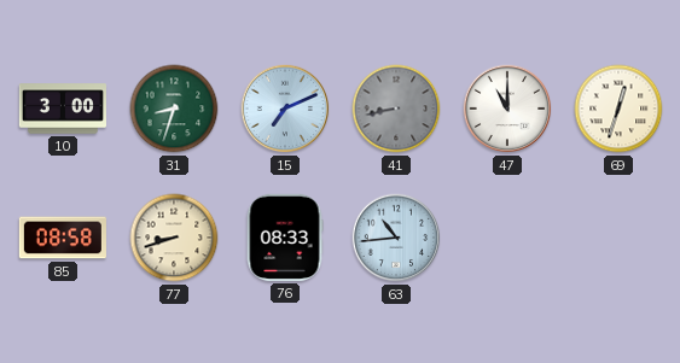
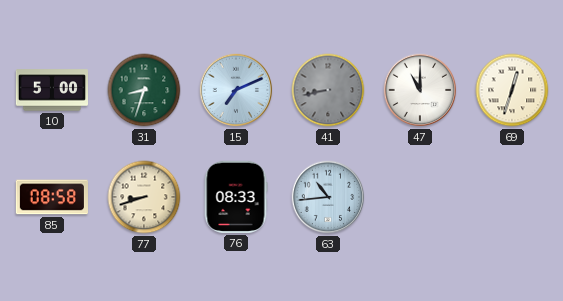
10: 3:00 -> 5:00 (51, 90)
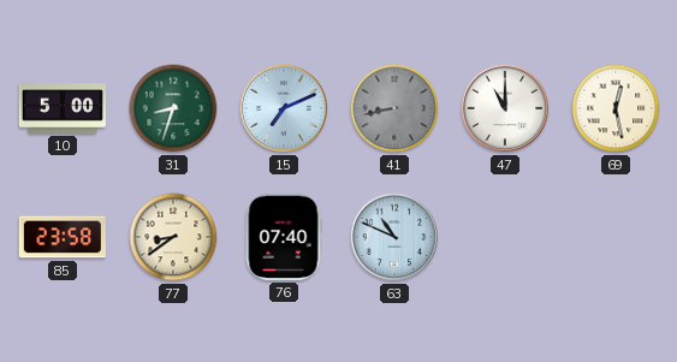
69: 12:33 -> 12:28 (616, 108)
85: 08:58 -> 23:58 (63, 237)
77: 8:42 -> 8:39 (173, 237)
76: 08:33 -> 07:40 (284, 237)
63: 10:44 -> 10:49 (394, 237)
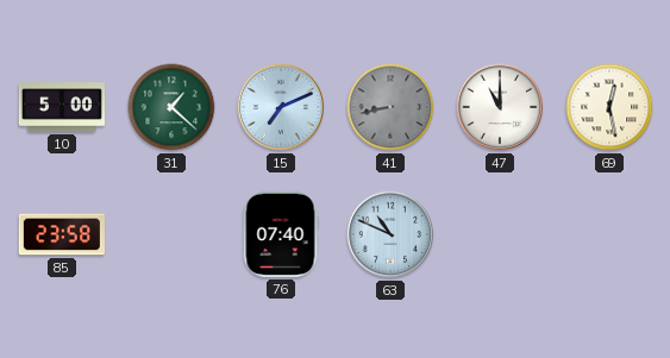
31: 8:33 -> 1:22 (171, 107)
77: 8:39 -> none (173, 237)
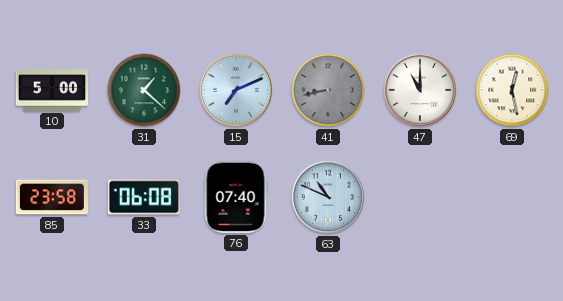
33: none -> 06:08 (144, 197)
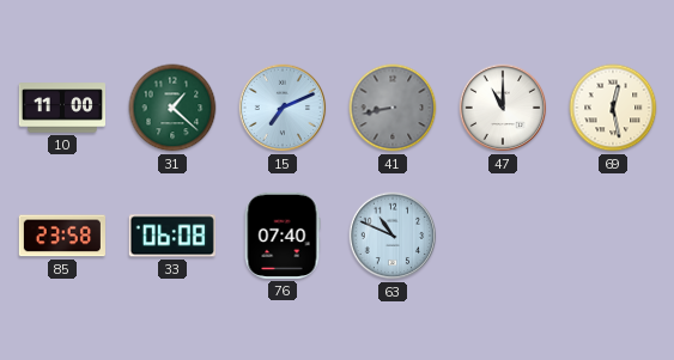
10: 5:00 -> 11:00 (61, 108)
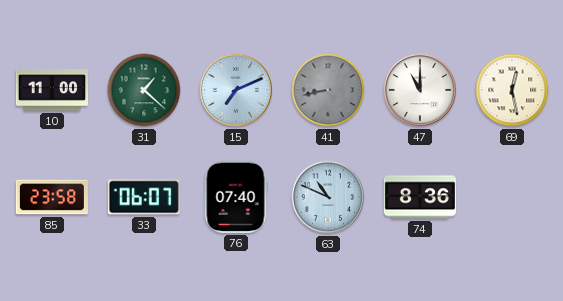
33: 06:08 -> 06:07 (144, 197)
74: none -> 8:36 (420, 197)
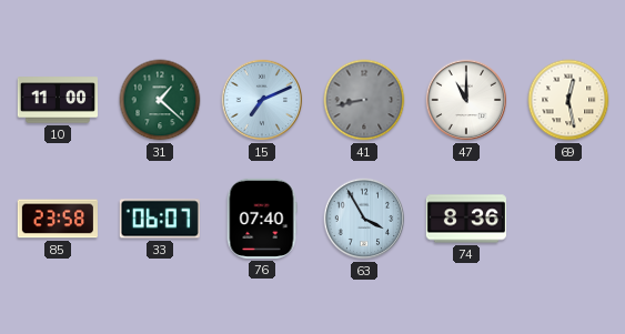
63: 10:49 -> 3:55 (364, 219)
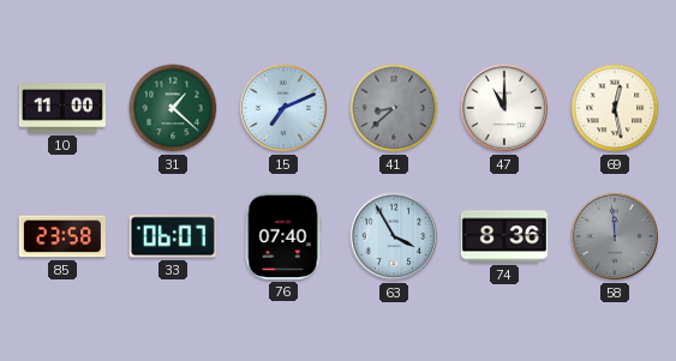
41: 8:43 -> 8:38 (394, 108)
58: none -> 11:59 (615, 236)
